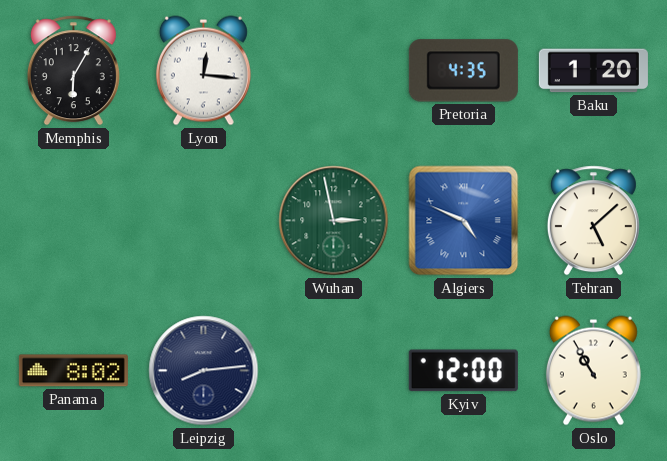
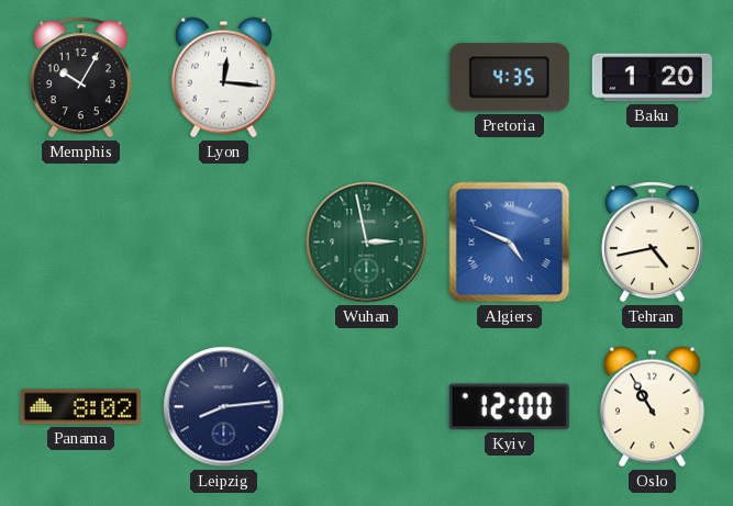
Memphis: 6:05 -> 10:05 (80, 78)
Tehran: 5:08 -> 4:43 (652, 243)
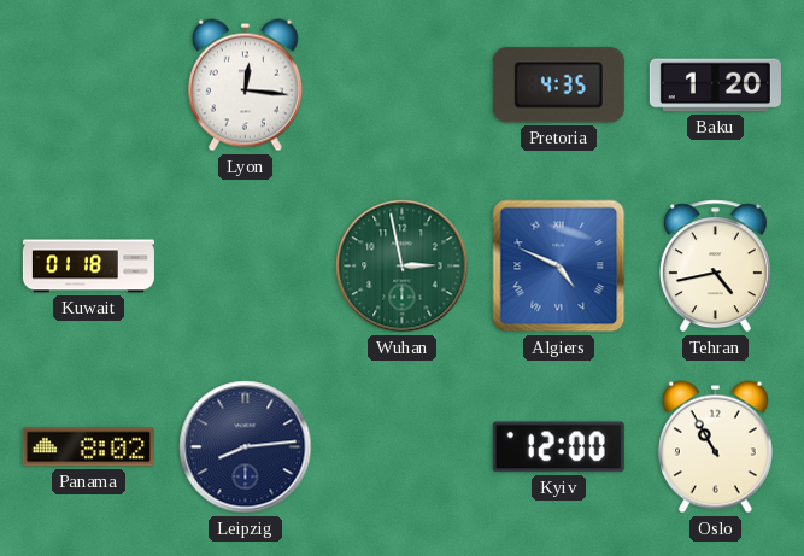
Memphis: 10:05 -> none (80, 78)
Kuwait: none -> 01:18 (88, 267)
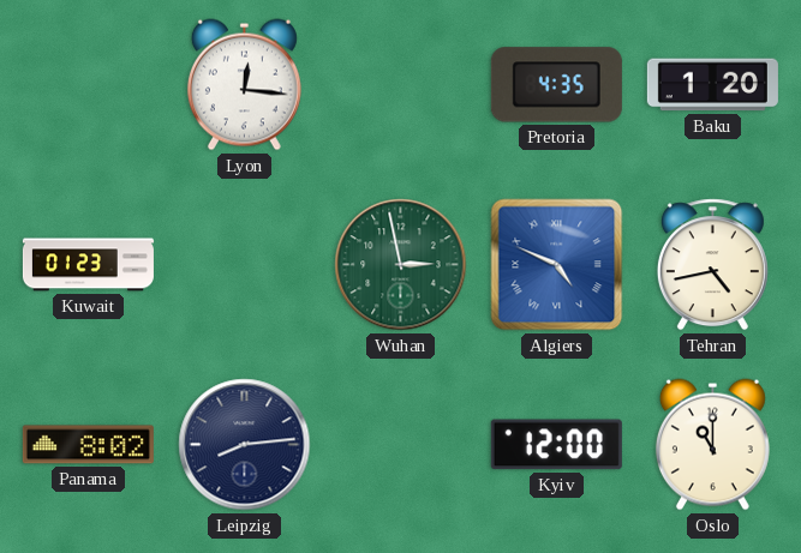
Kuwait: 01:18 -> 01:23 (88, 265)
Oslo: 10:55 -> 11:00 (712, 445)
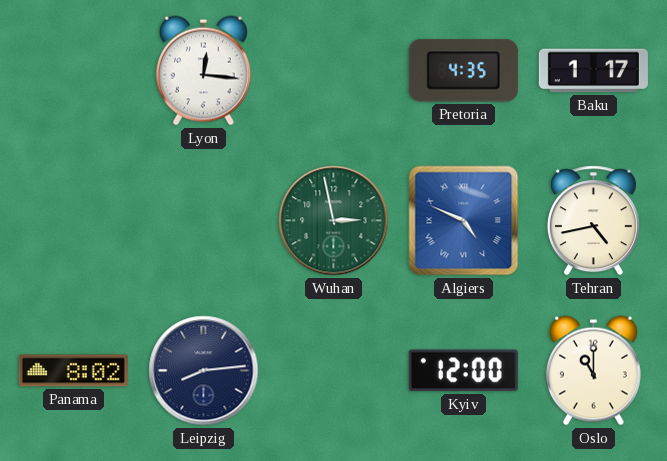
Baku: 1:20 -> 1:17 (593, 71)
Kuwait: 01:23 -> none (88, 265)
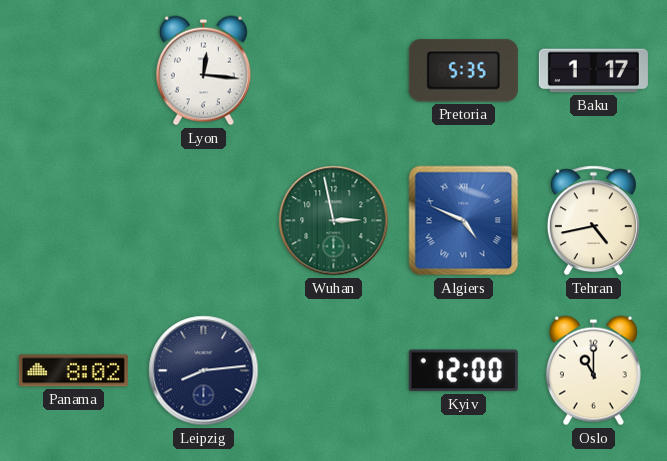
Pretoria: 4:35 -> 5:35 (463, 71)
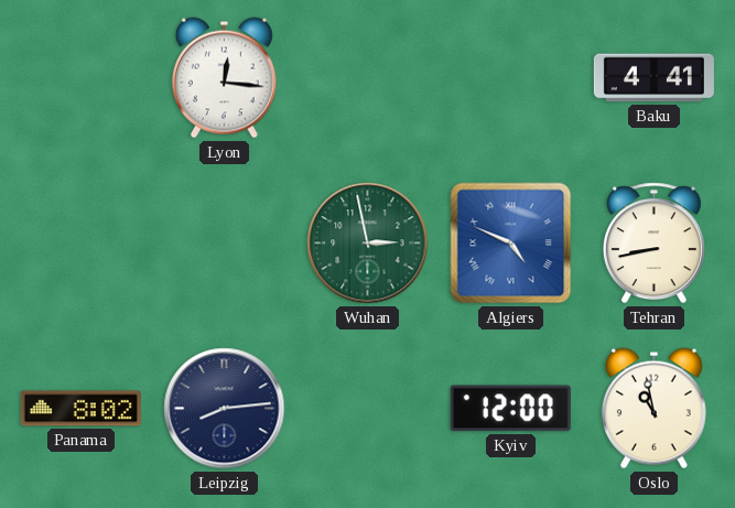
Pretoria: 5:35 -> none (463, 71)
Baku: 1:17 -> 4:41 (653, 78)
Tehran: 4:43 -> 8:43 (653, 244)
Oslo: 11:00 -> 10:58 (653, 409)
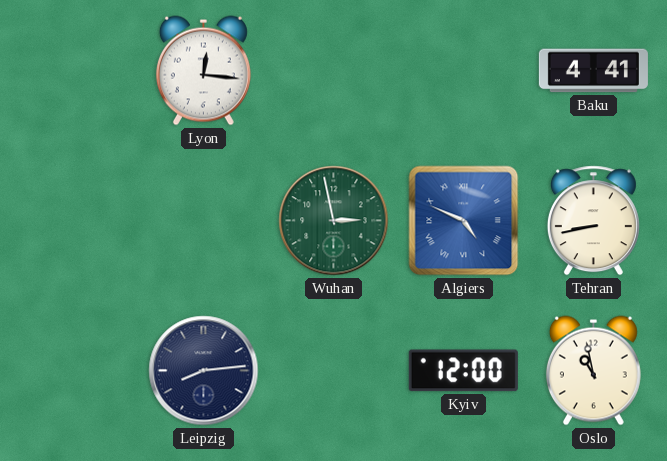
Panama: 8:02 -> none (80, 409)
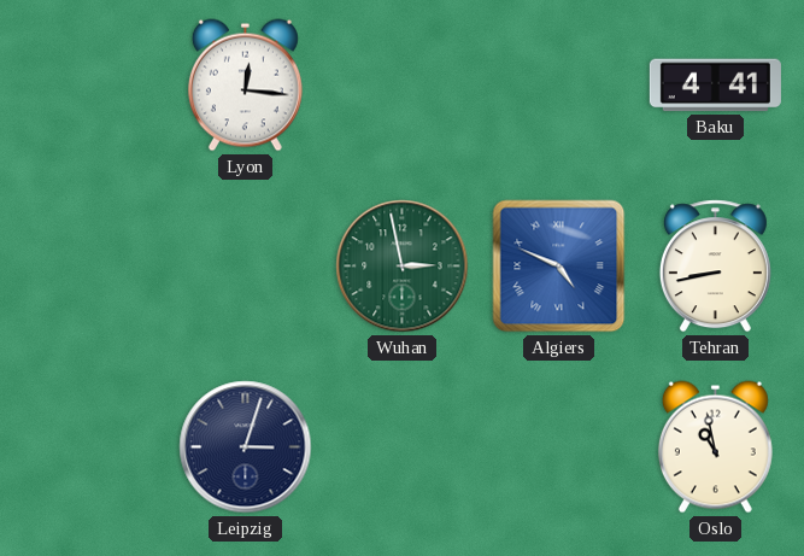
Leipzig: 8:14 -> 3:03 (246, 447)
Kyiv: 12:00 -> none (463, 371)
